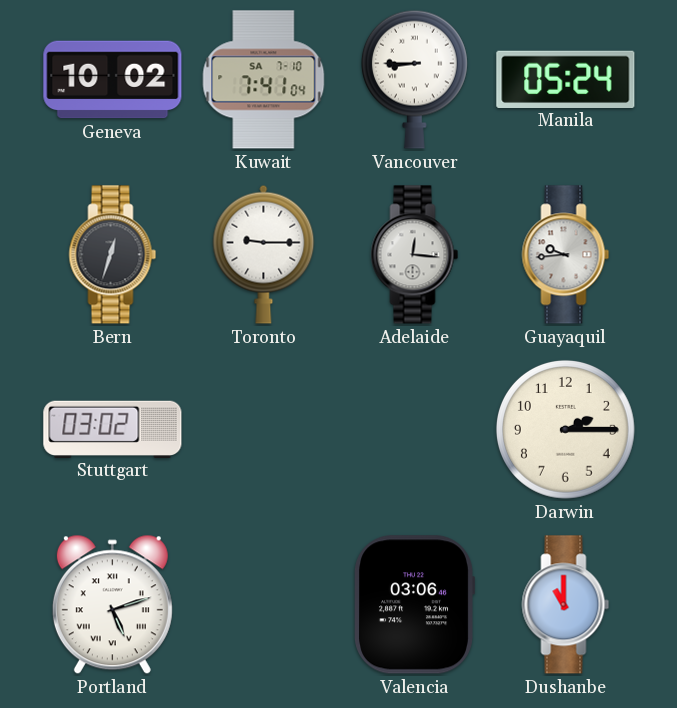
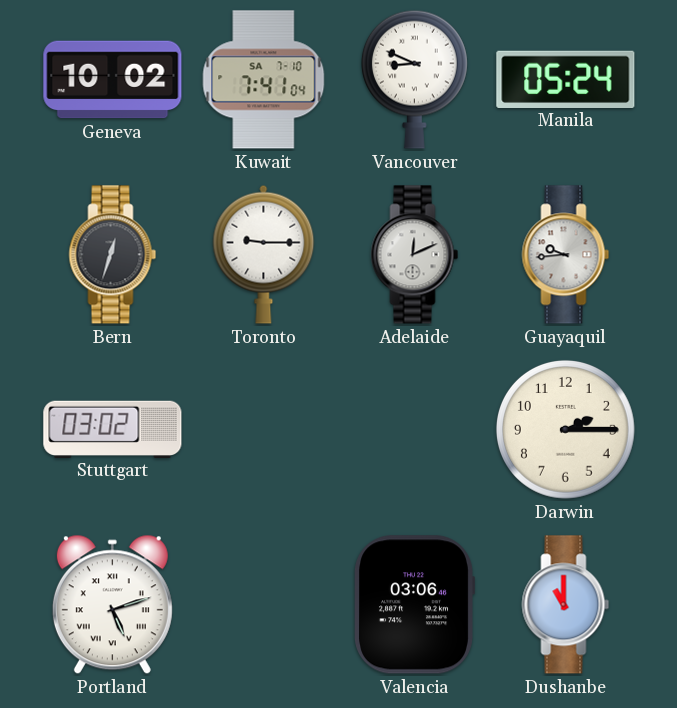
Vancouver: 8:45 -> 8:49 (414, 79)
Adelaide: 12:16 -> 12:11 (415, 255)
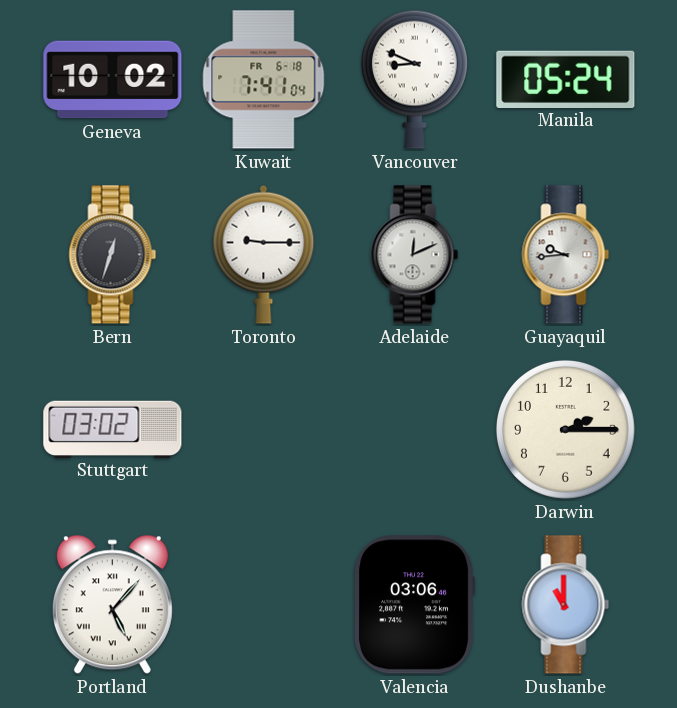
Kuwait date: SA 7-10 -> FR 6-18 (264, 80)
Portland: 5:12 -> 5:07 (112, 605)
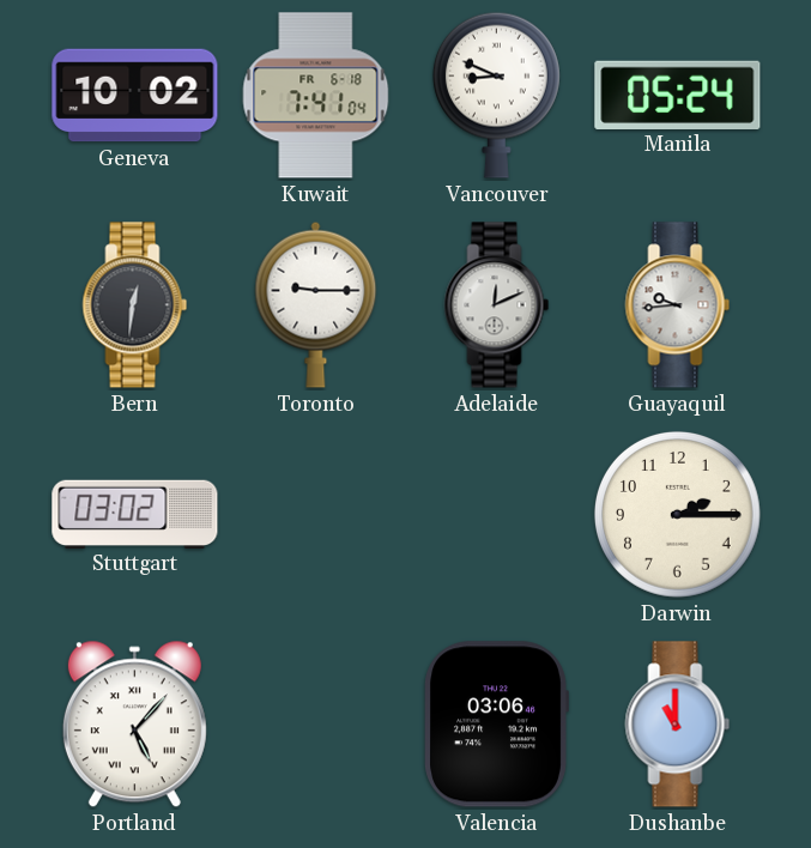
Bern: 12:33 -> 12:31 (135, 305)
